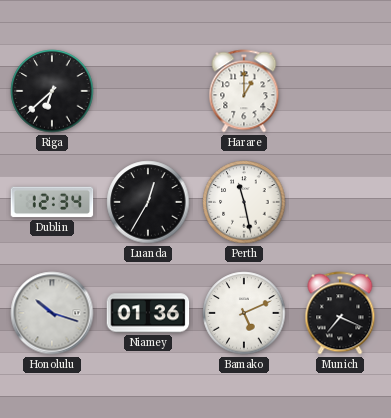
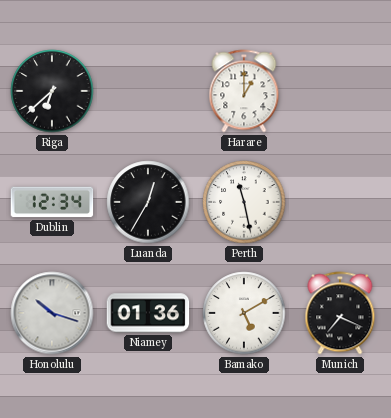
Bamako: 5:11 -> 5:10 (244, 313)
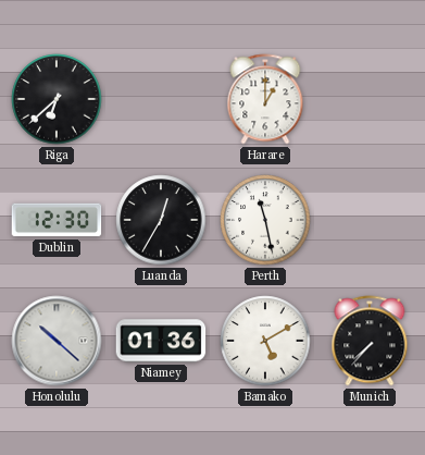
Dublin: 12:34 -> 12:30 (57, 220)
Honolulu: 10:18 -> 10:22 (57, 341)
Munich: 7:19 -> 7:37 (370, 341)
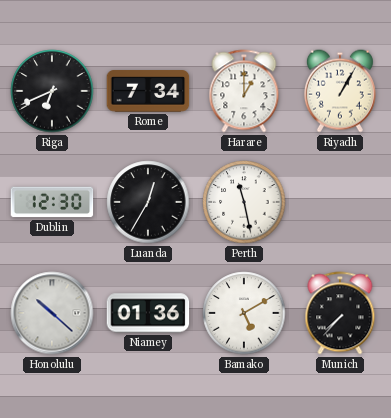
Riga: 6:38 -> 6:41 (52, 91)
Rome: none -> 7:34 (148, 91)
Riyadh: none -> 1:05 (340, 91)
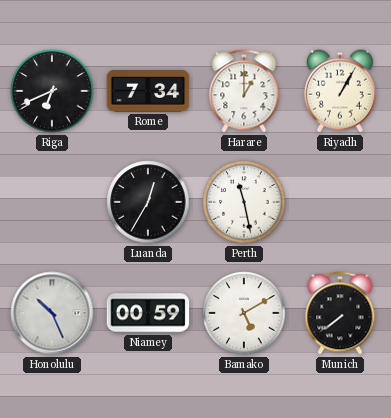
Dublin: 12:30 -> none (52, 202)
Honolulu: 10:22 -> 10:26 (52, 313)
Niamey: 01:36 -> 00:59 (148, 313)
Munich: 7:37 -> 7:39 (340, 313)
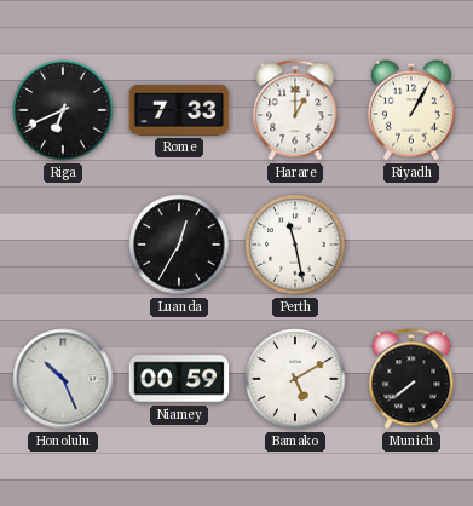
Rome: 7:34 -> 7:33 (179, 110)
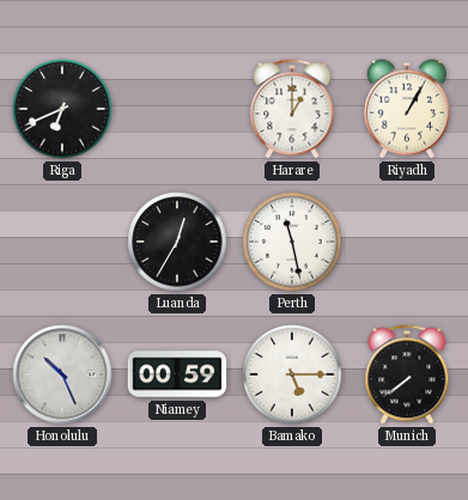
Rome: 7:33 -> none (179, 110)
Bamako: 5:10 -> 5:15 (292, 374)
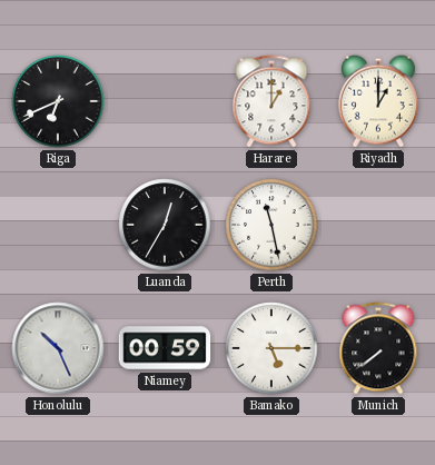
Riyadh: 1:05 -> 1:00 (378, 101)
